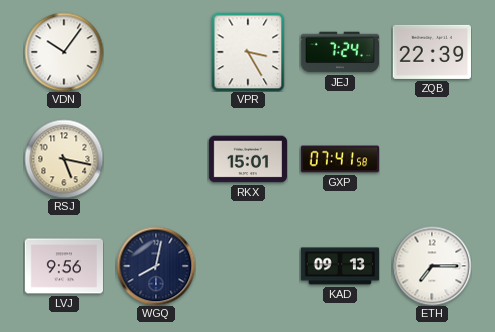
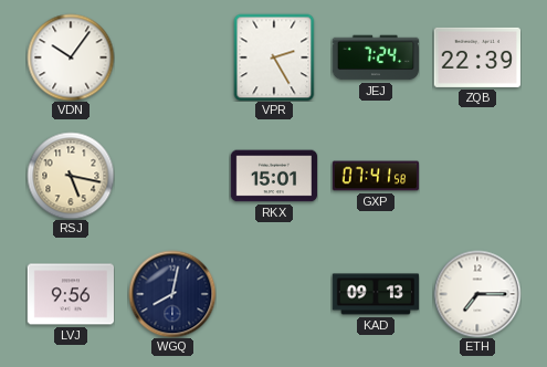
VPR: 3:25 -> 2:25 (274, 57)
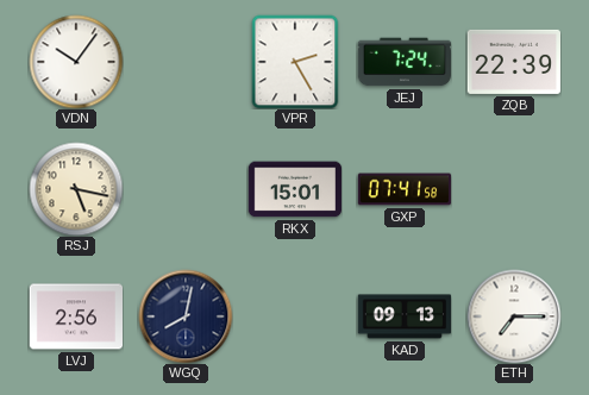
LVJ: 9:56 -> 2:56 (75, 316)
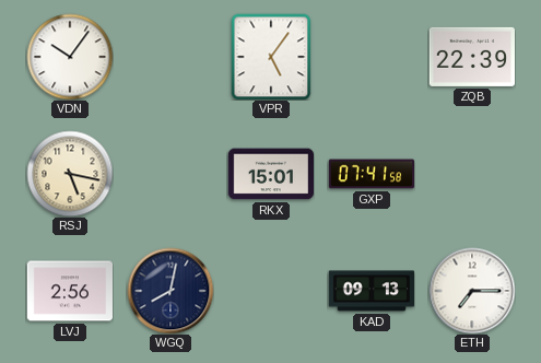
VPR: 2:25 -> 5:06 (271, 57)
JEJ: 7:24 -> none (403, 62)
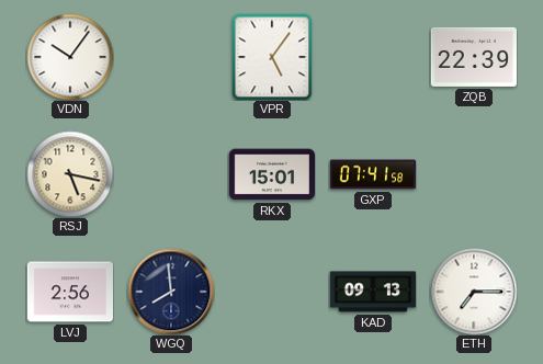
WGQ: 8:02 -> 7:59 (171, 292)
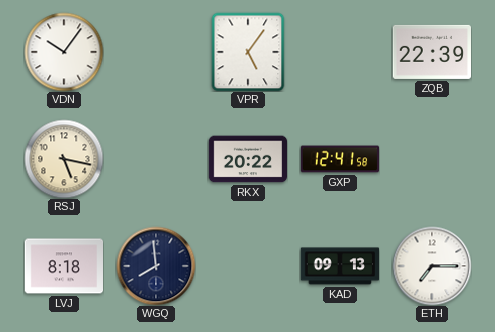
RKX: 15:01 -> 20:22 (247, 159)
GXP: 07:41 -> 12:41 (340, 159)
LVJ: 2:56 -> 8:18 (63, 266)
